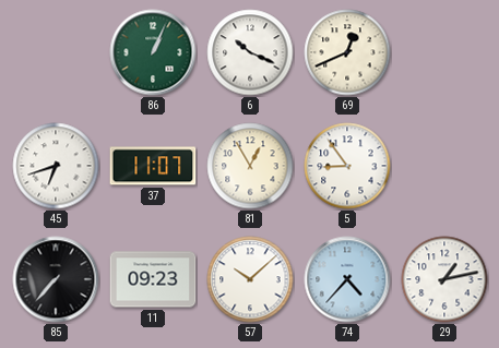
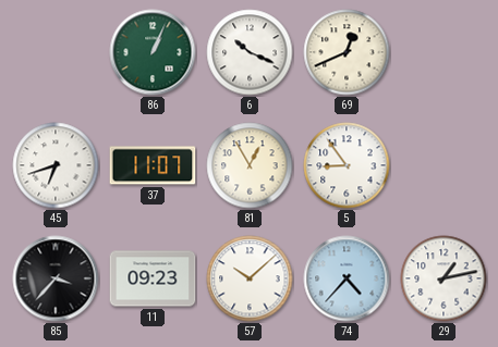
85: 7:37 -> 3:37 (56, 278)
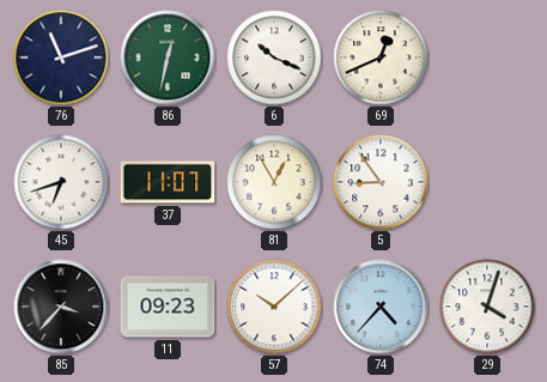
76: none -> 11:12 (61, 57)
86: 1:04 -> 12:32 (168, 57)
29: 1:13 -> 4:03 (487, 307)
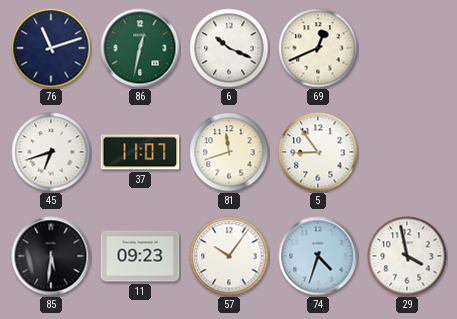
81: 12:55 -> 11:42 (229, 152)
85: 3:37 -> 5:31 (51, 256)
57: 10:08 -> 10:06 (229, 256)
74: 4:37 -> 4:33 (318, 256)
29: 4:03 -> 3:58 (407, 256)
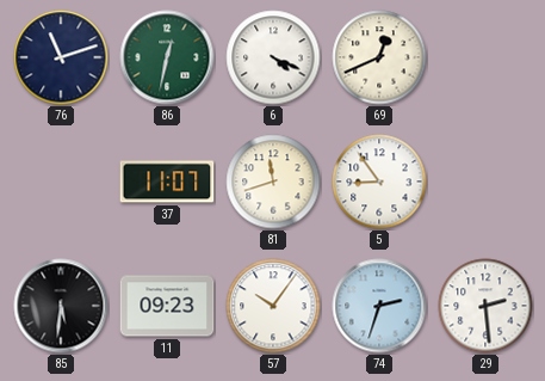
6: 10:19 -> 4:19 (273, 57)
45: 6:42 -> none (51, 152)
74: 4:33 -> 2:33 (379, 306)
29: 3:58 -> 2:29 (485, 306)
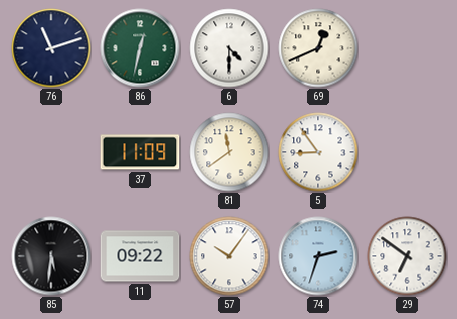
6: 4:19 -> 4:30 (229, 48)
37: 11:07 -> 11:09 (140, 152)
81: 11:42 -> 11:39 (229, 152)
11: 09:23 -> 09:22 (140, 256)
29: 2:29 -> 6:51 (407, 256)
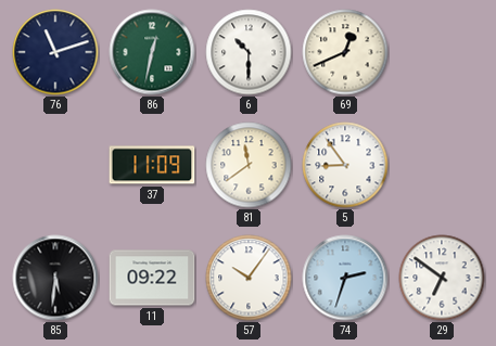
6: 4:30 -> 10:30 (249, 52)
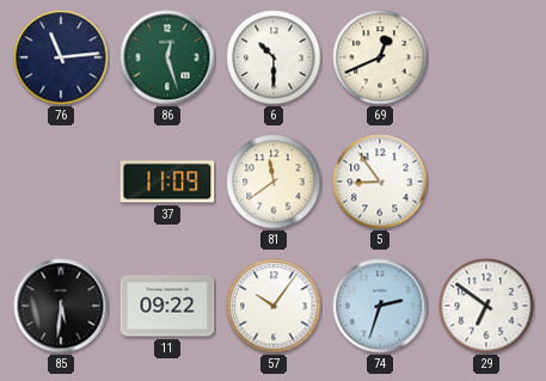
76: 11:12 -> 11:14 (61, 57)
86: 12:32 -> 12:27 (167, 57)
